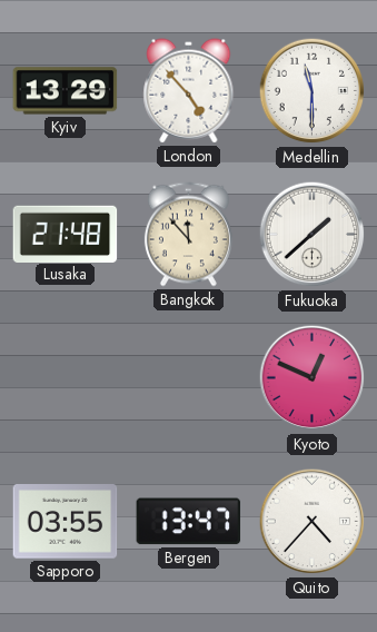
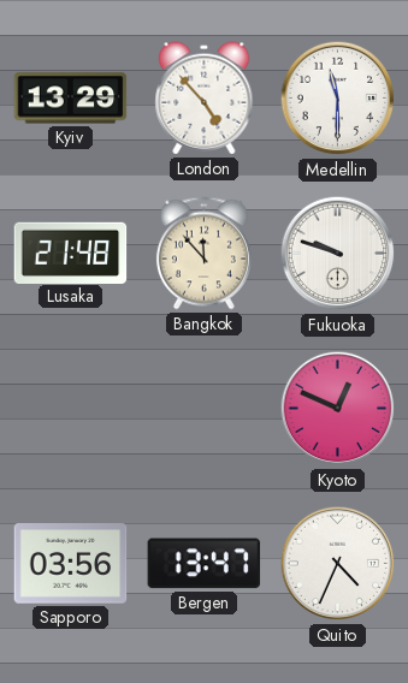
Fukuoka: 1:38 -> 9:48 (338, 254)
Sapporo: 03:55 -> 03:56 (71, 564)
Quito: 4:37 -> 4:34 (338, 564)
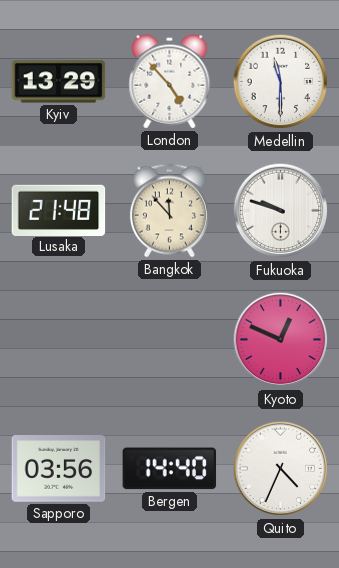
Bergen: 13:47 -> 14:40 (170, 469)
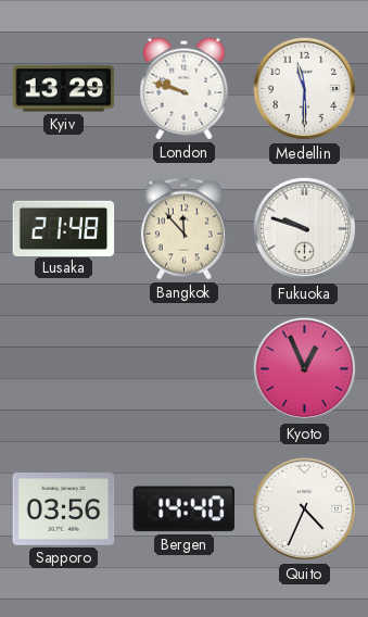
London: 4:53 -> 9:48 (185, 89)
Kyoto: 12:49 -> 12:56 (305, 369)
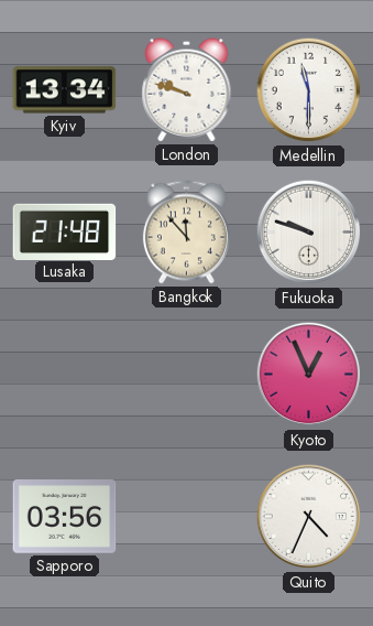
Kyiv: 13:29 -> 13:34 (65, 90)
Bergen: 14:40 -> none (185, 509)
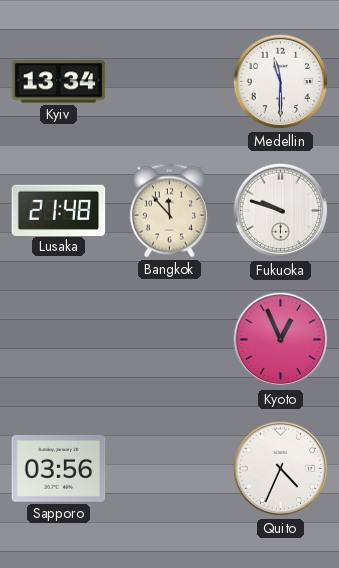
London: 9:48 -> none (187, 90)
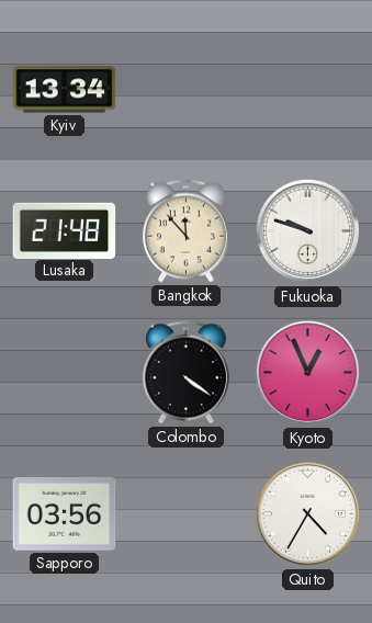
Medellin: 11:30 -> none (281, 82)
Colombo: none -> 4:21 (185, 373)
Quito: 4:34 -> 4:35 (308, 514)
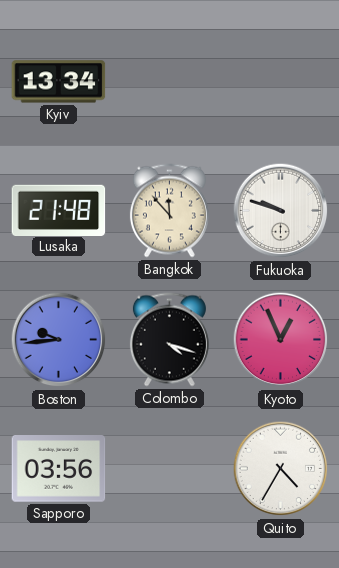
Boston: none -> 9:44 (59, 340)
Colombo: 4:21 -> 4:18 (169, 340)
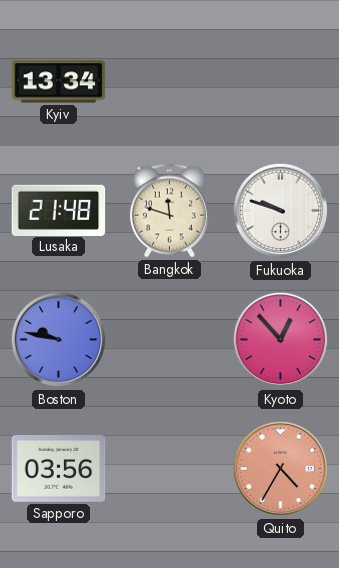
Bangkok: 11:53 -> 11:48 (169, 211)
Boston: 9:44 -> 9:47 (59, 340)
Colombo: 4:18 -> none (169, 340)
Kyoto: 12:56 -> 12:53 (281, 340)
Quito dial: white -> salmon (281, 469)
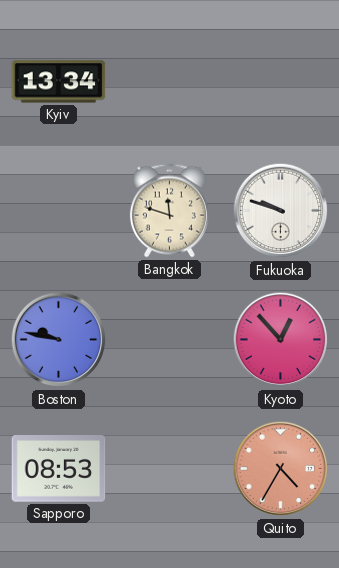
Lusaka: 21:48 -> none (59, 210)
Sapporo: 03:56 -> 08:53 (59, 469)
